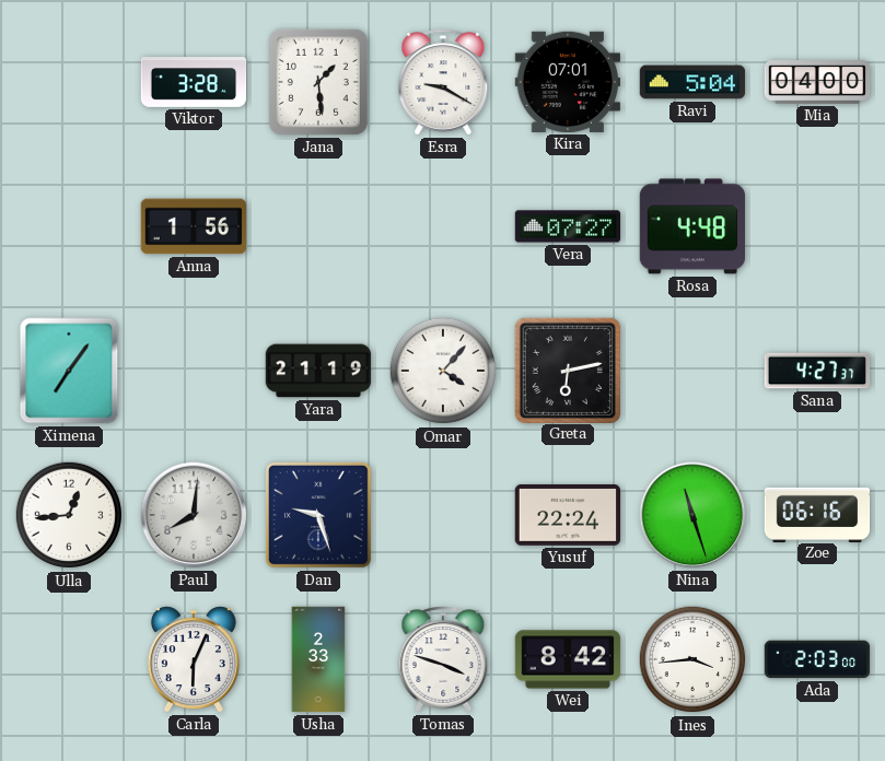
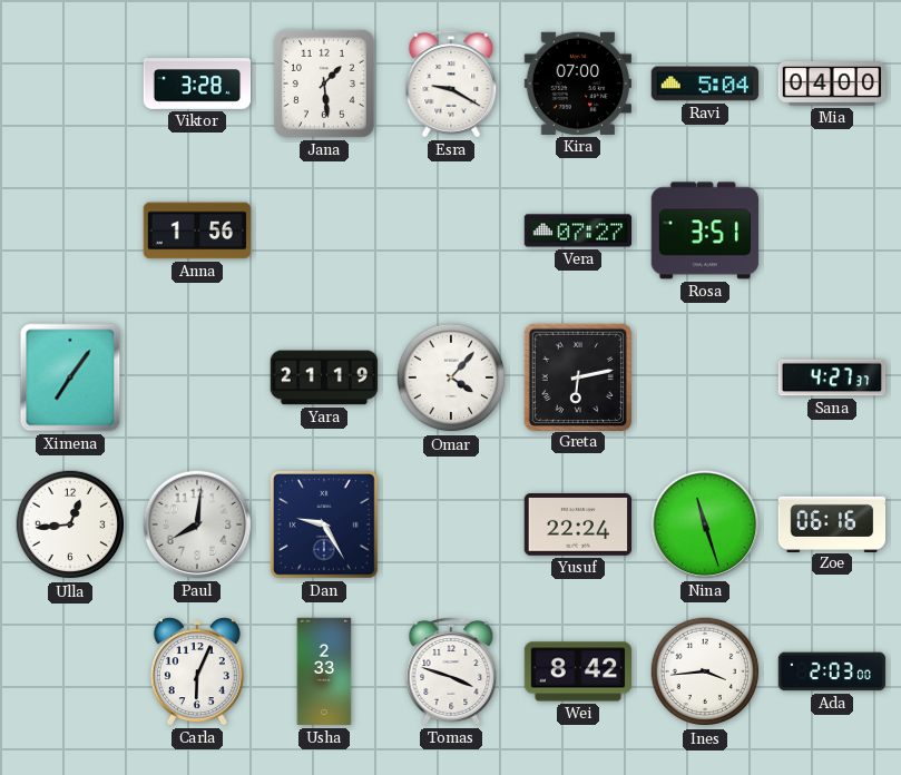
Kira: 07:01 -> 07:00 (577, 84)
Rosa: 4:48 -> 3:51 (704, 230)
Dan: 9:27 -> 9:25 (324, 524)
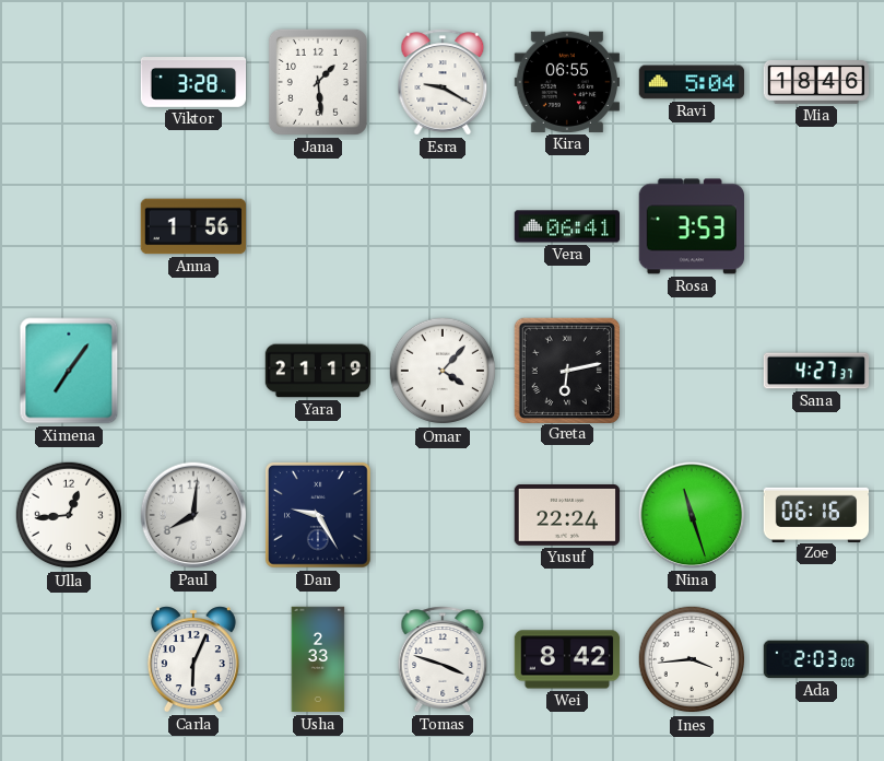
Kira: 07:00 -> 06:55 (566, 82)
Mia: 04:00 -> 18:46 (816, 83)
Vera: 07:27 -> 06:41 (567, 226)
Rosa: 3:51 -> 3:53 (691, 226)
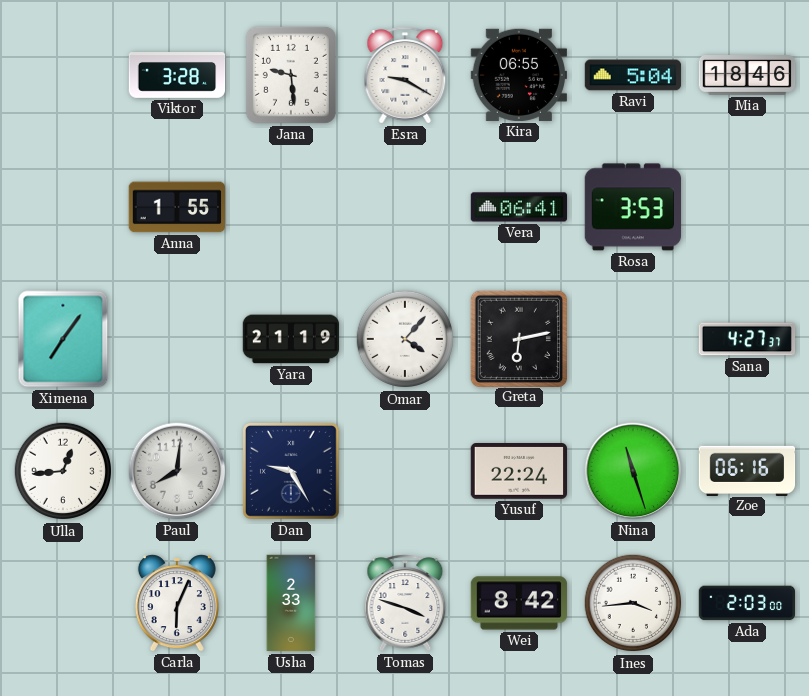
Jana: 1:29 -> 9:29 (291, 75)
Anna: 1:56 -> 1:55 (177, 207)
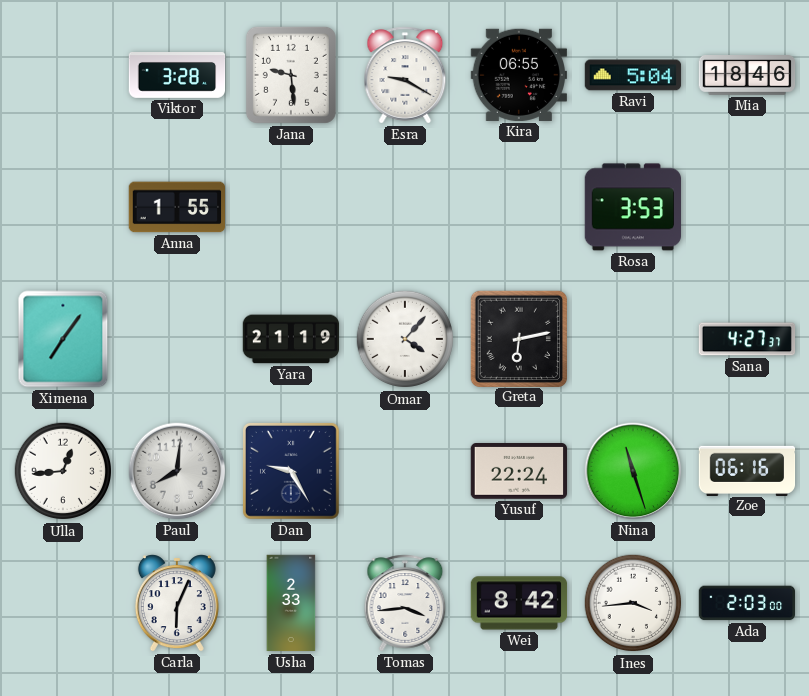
Vera: 06:41 -> none (519, 207)
Tomas: 3:48 -> 3:44 (405, 603)
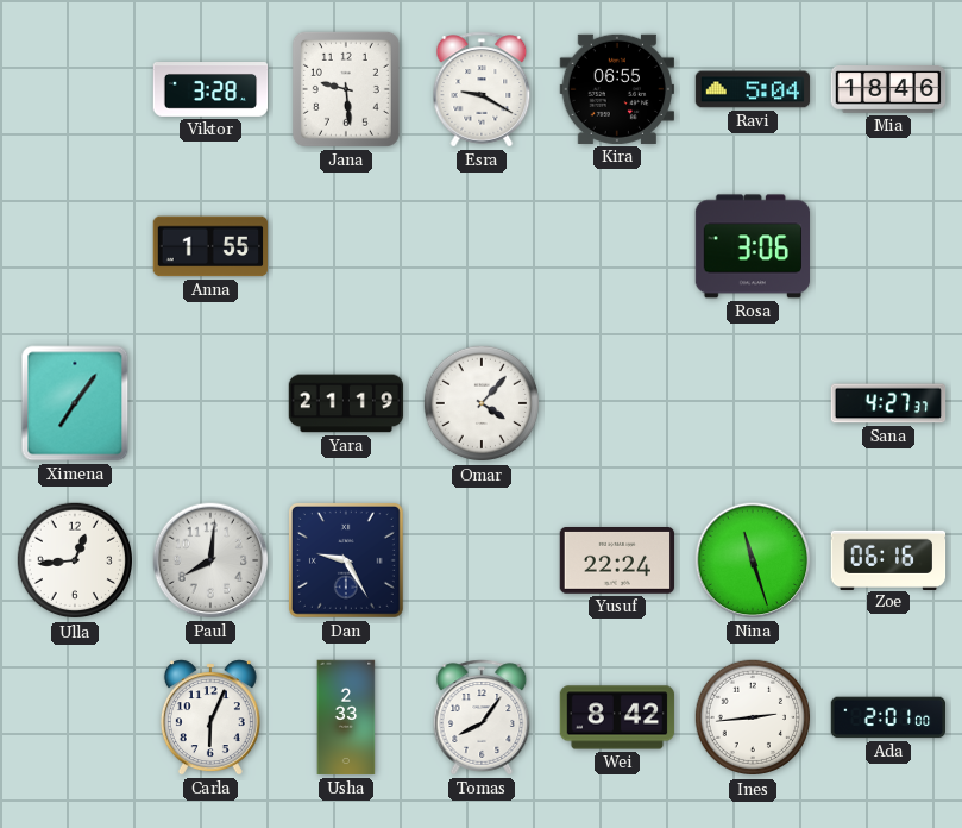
Rosa: 3:53 -> 3:06 (752, 246)
Greta: 6:13 -> none (518, 338)
Tomas: 3:44 -> 8:06 (482, 717)
Ines: 3:44 -> 2:44 (753, 717)
Ada: 2:03 -> 2:01 (888, 717)
